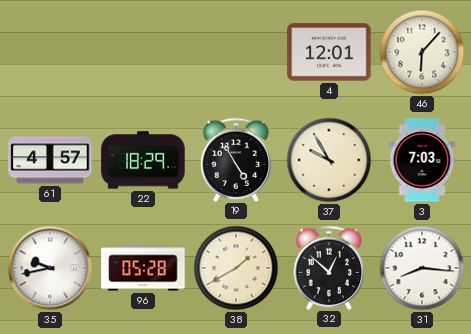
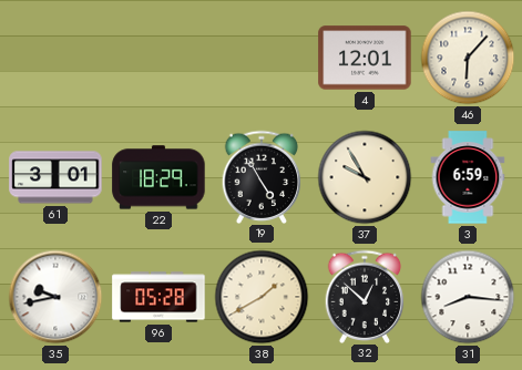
61: 4:57 -> 3:01 (55, 177)
3: 7:03 -> 6:59 (468, 177)
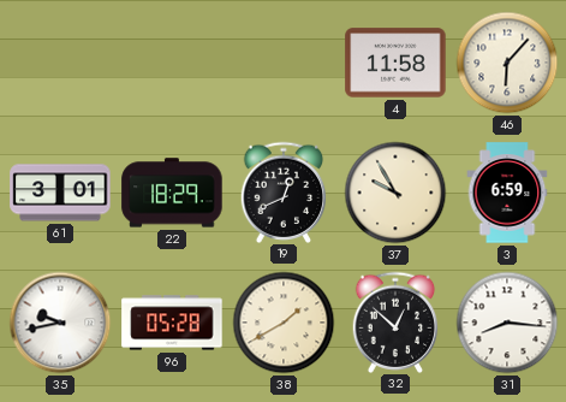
4: 12:01 -> 11:58 (395, 63)
19: 4:55 -> 12:41 (284, 191)
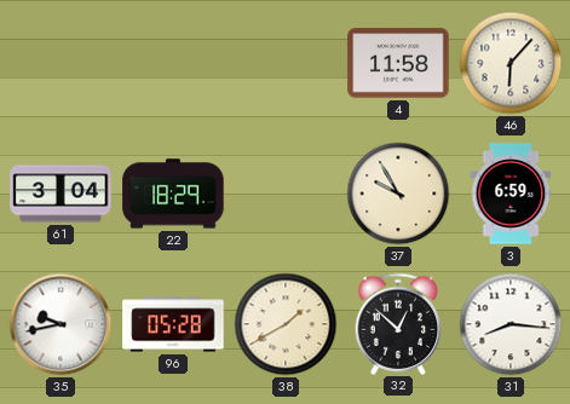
61: 3:01 -> 3:04 (61, 194)
19: 12:41 -> none (284, 191)
